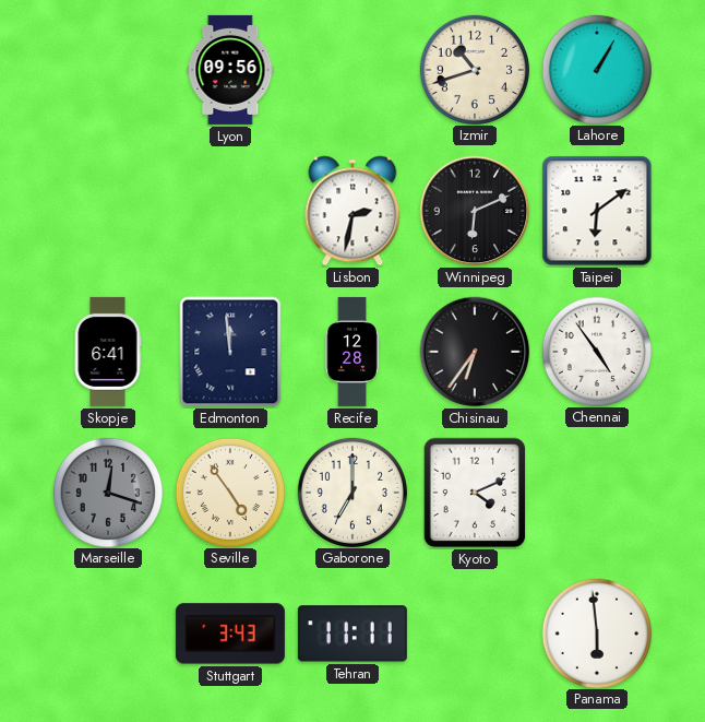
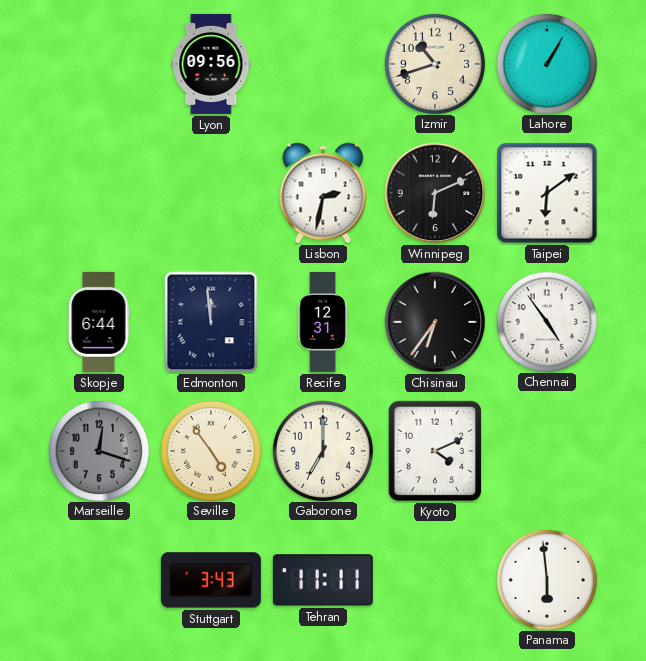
Skopje: 6:41 -> 6:44 (99, 322)
Recife: 12:28 -> 12:31 (323, 322)
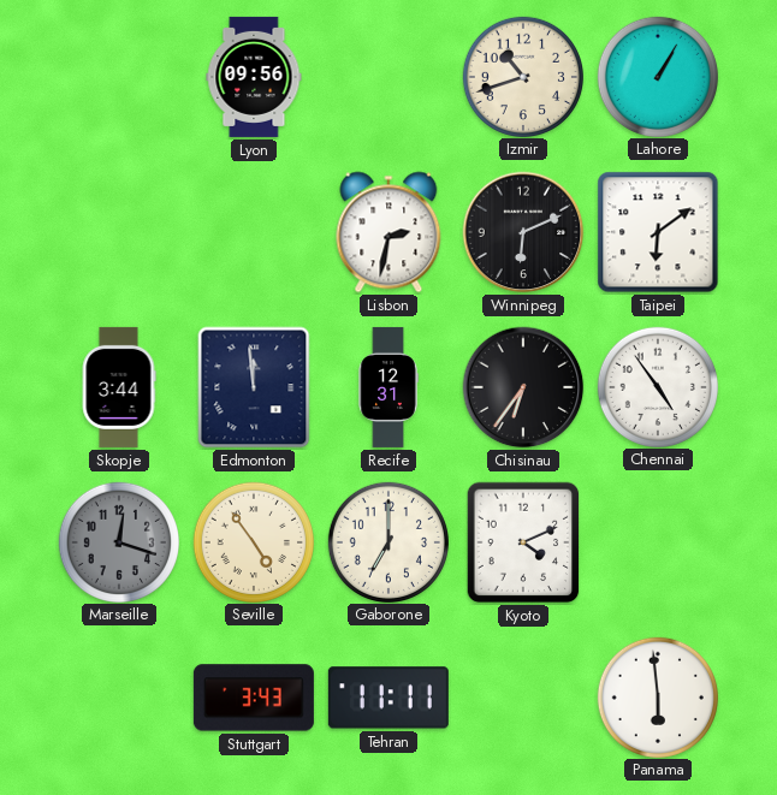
Skopje: 6:44 -> 3:44 (119, 387)
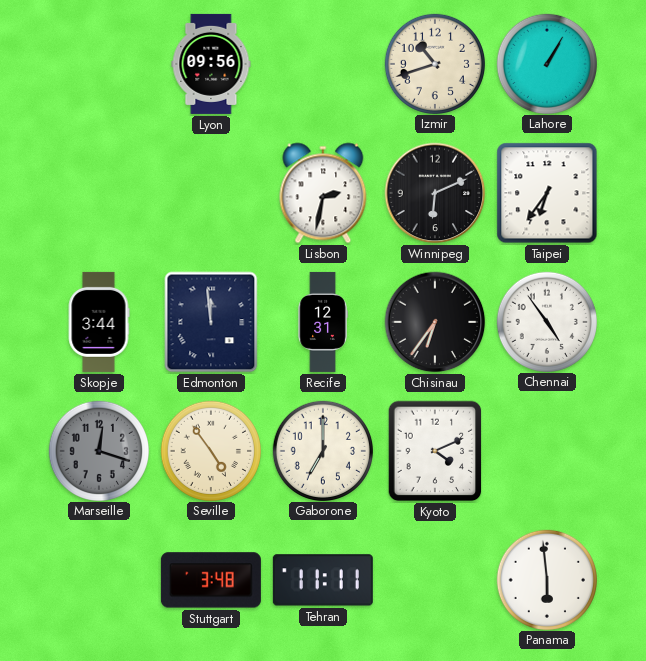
Taipei: 6:09 -> 6:36 (547, 193)
Stuttgart: 3:43 -> 3:48 (211, 580)
